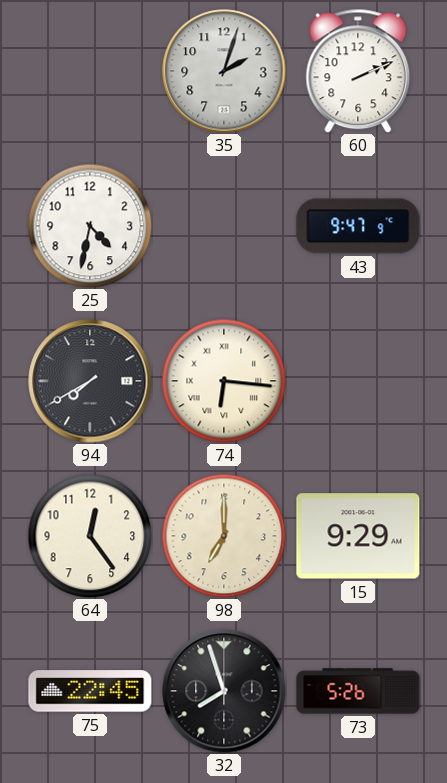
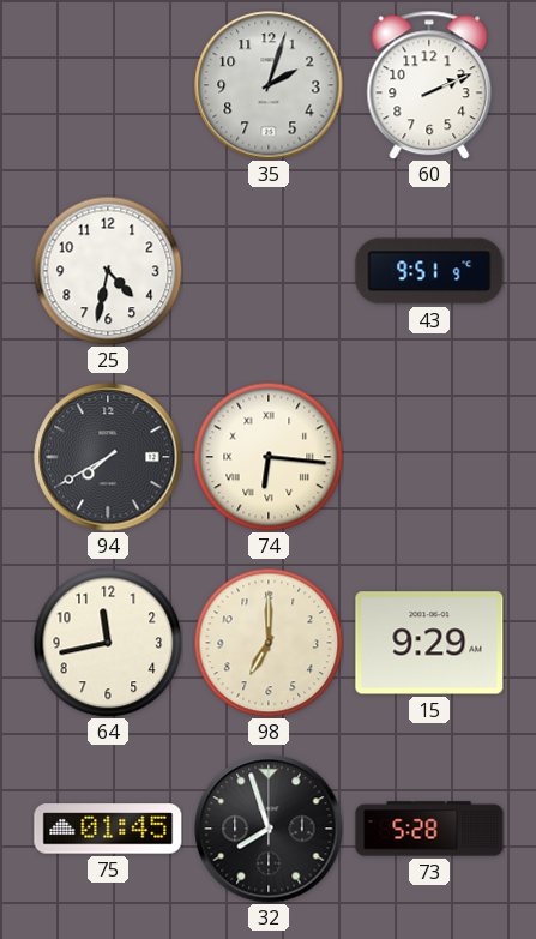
43: 9:47 -> 9:51 (429, 271)
64: 12:24 -> 11:43 (108, 643)
75: 22:45 -> 01:45 (108, 829)
73: 5:26 -> 5:28 (429, 829)
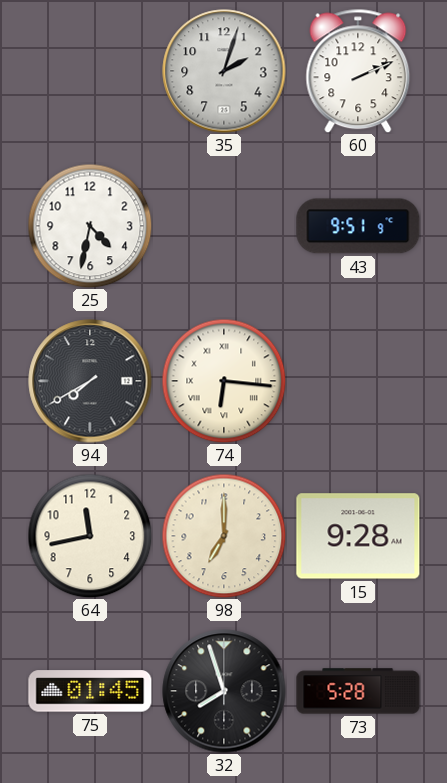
15: 9:29 -> 9:28 (358, 536)
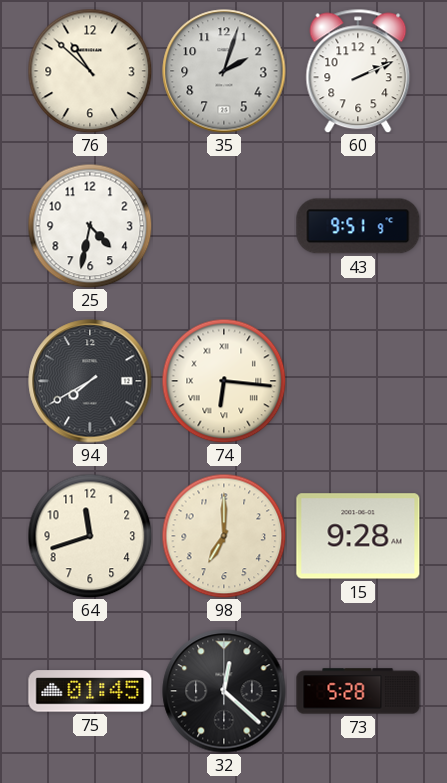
76: none -> 10:52 (90, 71)
64: 11:43 -> 11:42 (90, 536)
32: 7:57 -> 12:22 (224, 691)
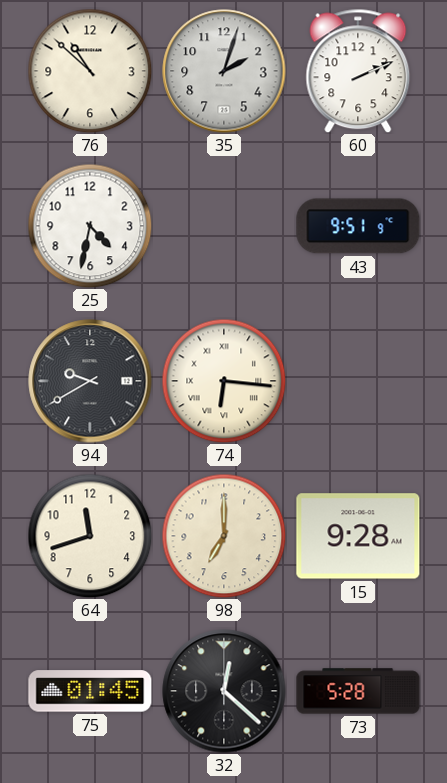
94: 7:40 -> 9:40 (90, 381)
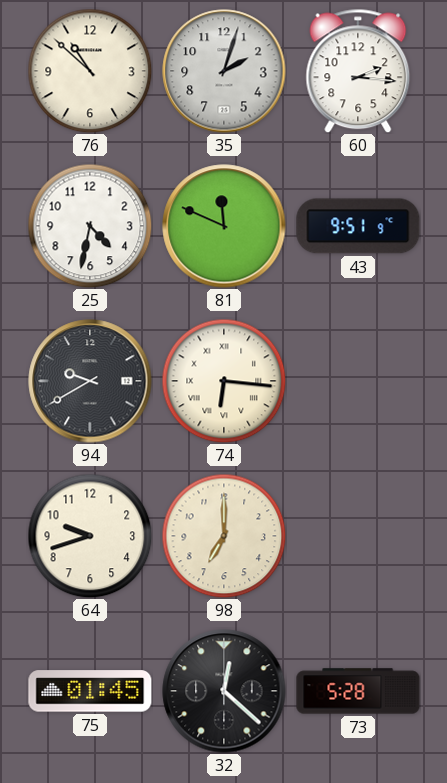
60: 2:11 -> 2:16 (358, 71)
81: none -> 11:49 (224, 226)
64: 11:42 -> 9:42 (90, 536)
15: 9:28 -> none (358, 536)
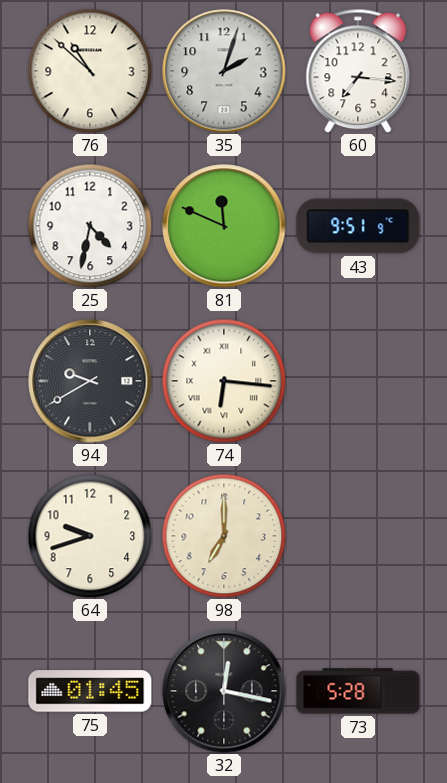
60: 2:16 -> 7:16 (358, 71)
32: 12:22 -> 12:17 (224, 691)
